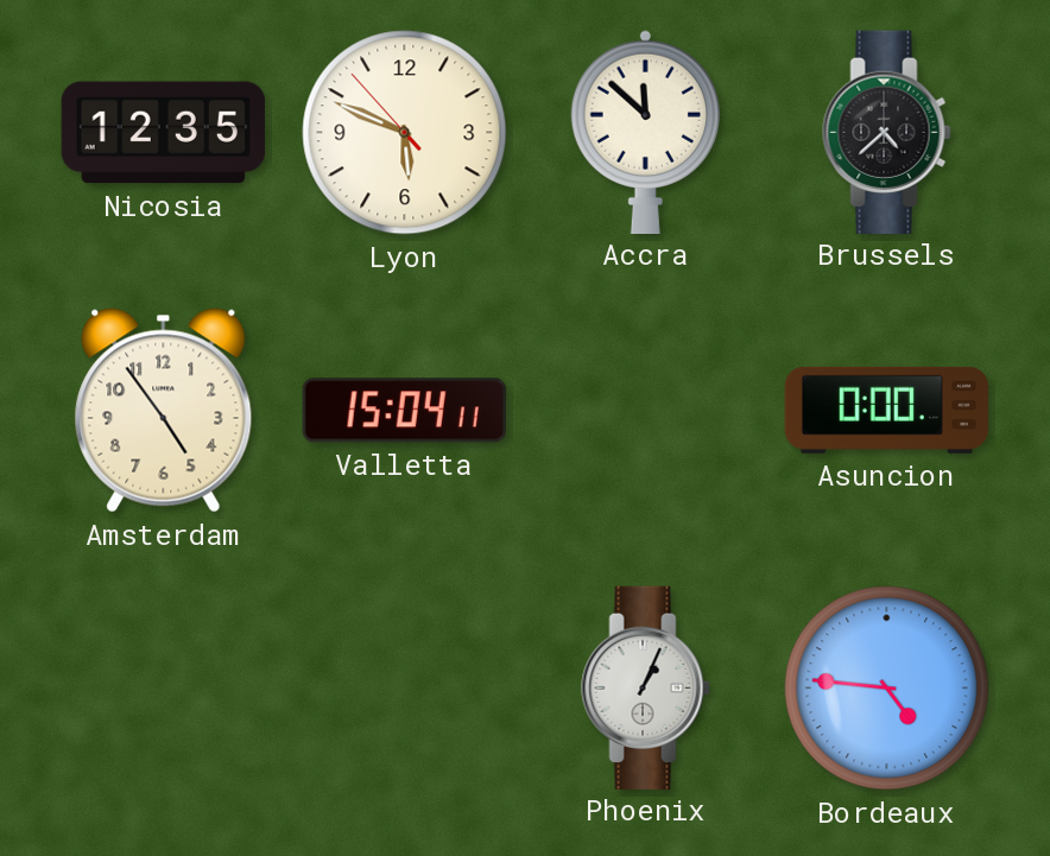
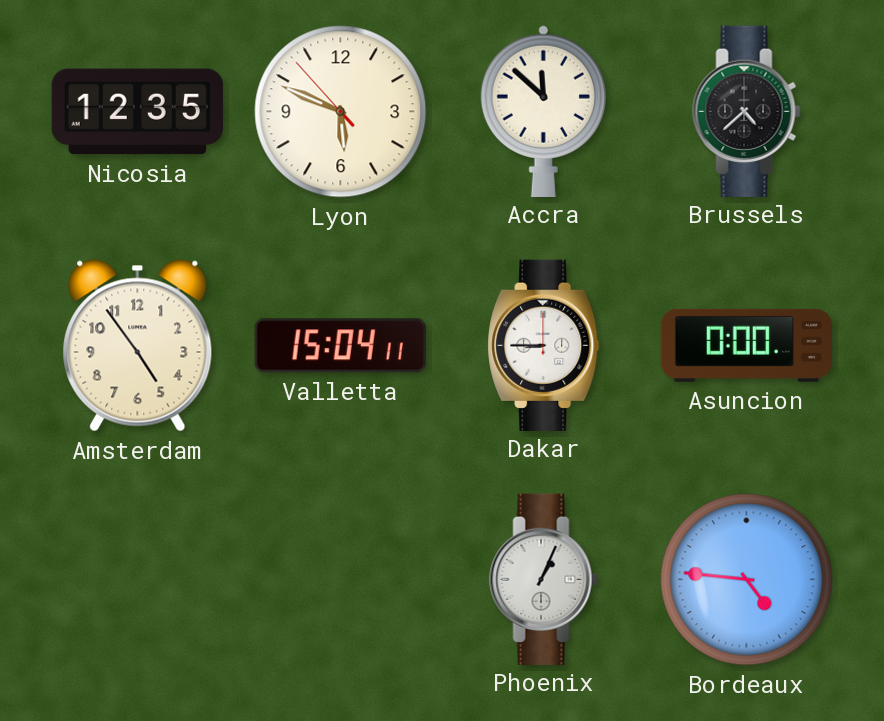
Dakar: none -> 8:45 (544, 345)
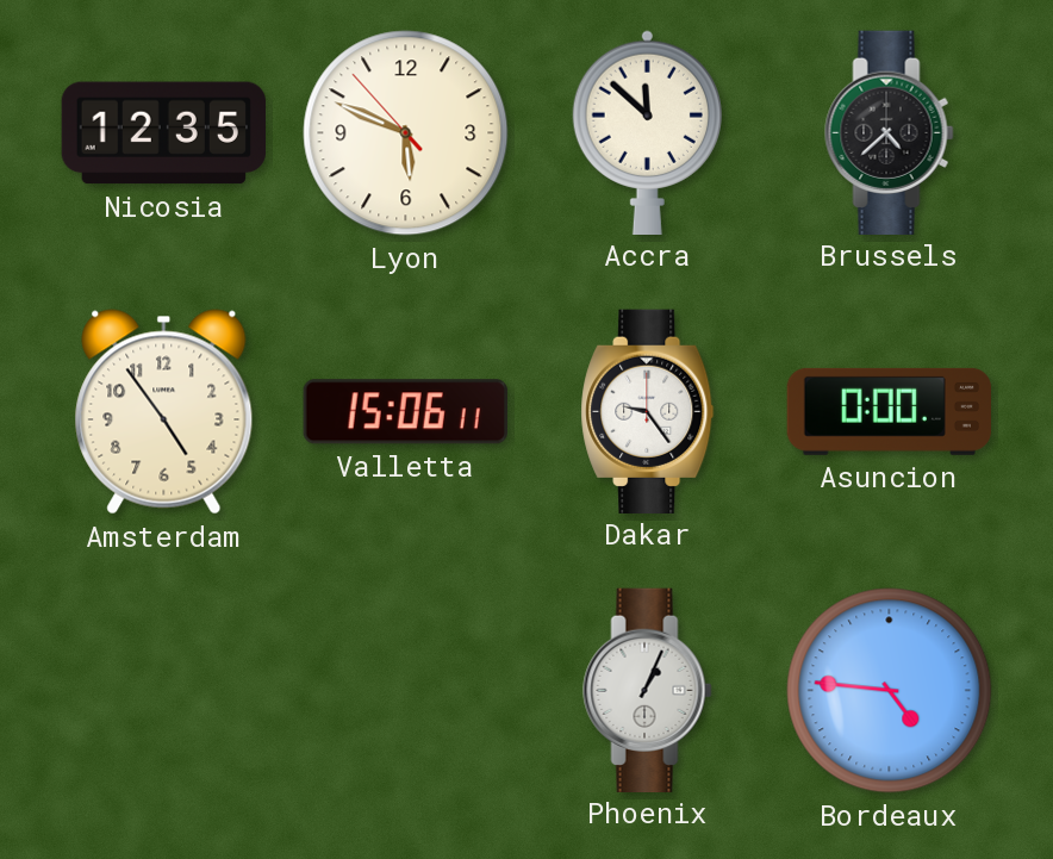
Valletta: 15:04 -> 15:06 (405, 412)
Dakar: 8:45 -> 9:24 (648, 411)
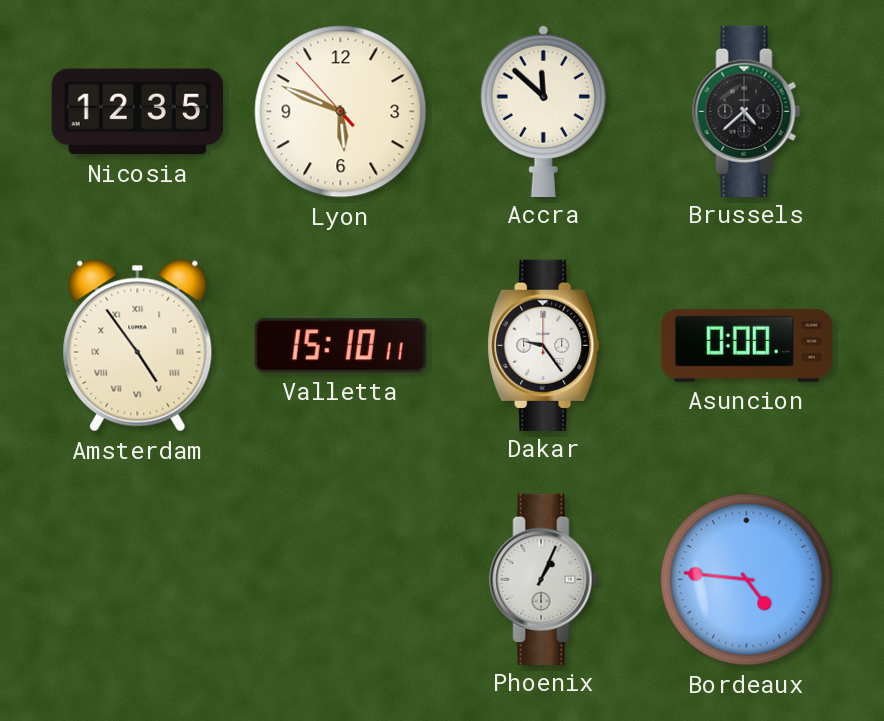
Amsterdam numerals: Arabic -> Roman (138, 346)
Valletta: 15:06 -> 15:10 (340, 346)
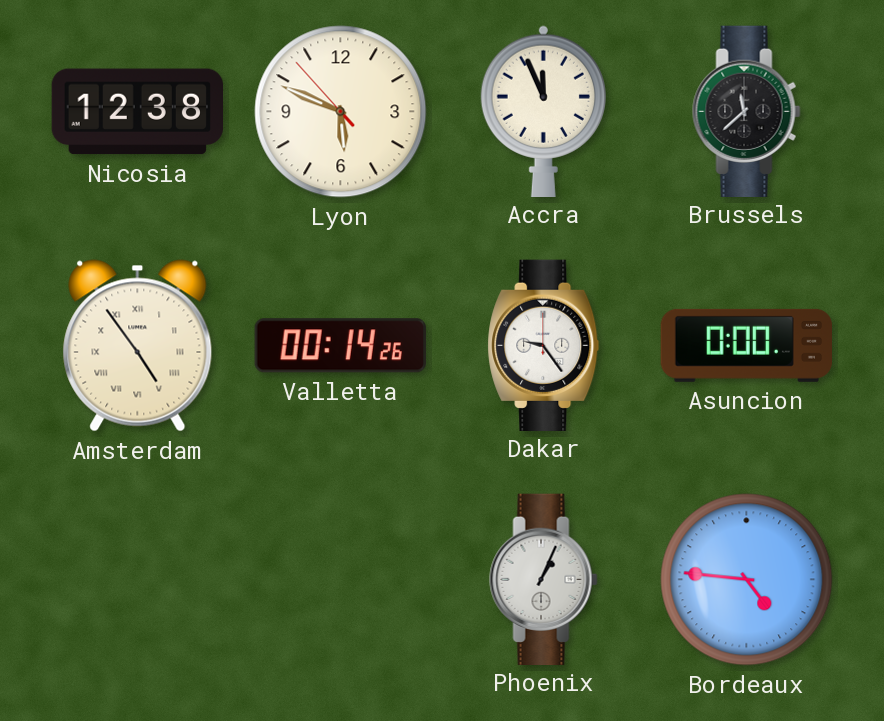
Nicosia: 12:35 -> 12:38 (137, 112)
Accra: 11:52 -> 11:56 (543, 111)
Brussels: 4:38 -> 11:38 (747, 111)
Valletta: 15:10 -> 00:14 (340, 346)
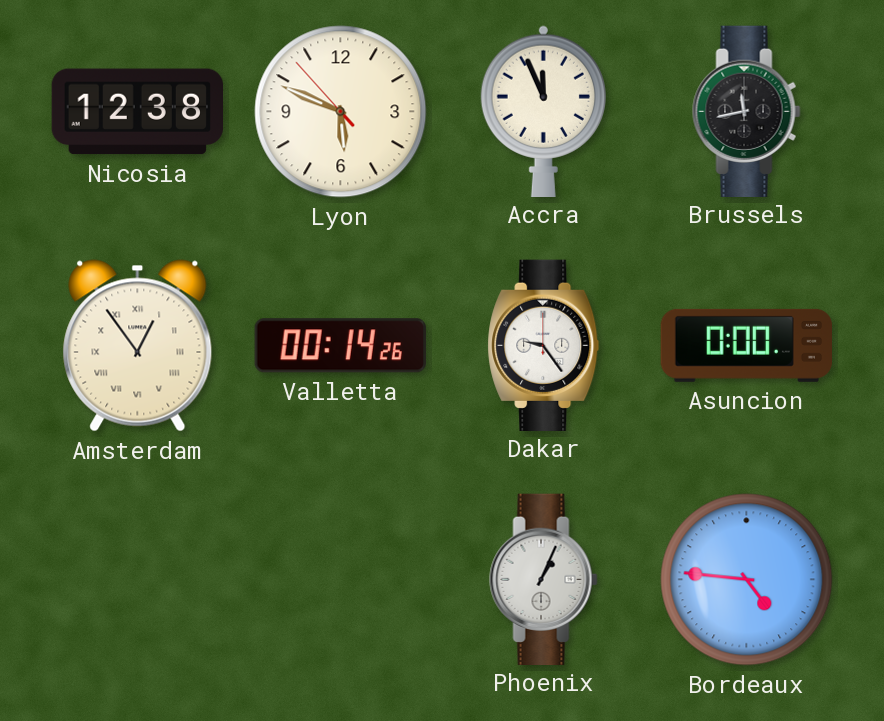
Brussels: 11:38 -> 11:43 (747, 111)
Amsterdam: 4:54 -> 12:54 (138, 346)
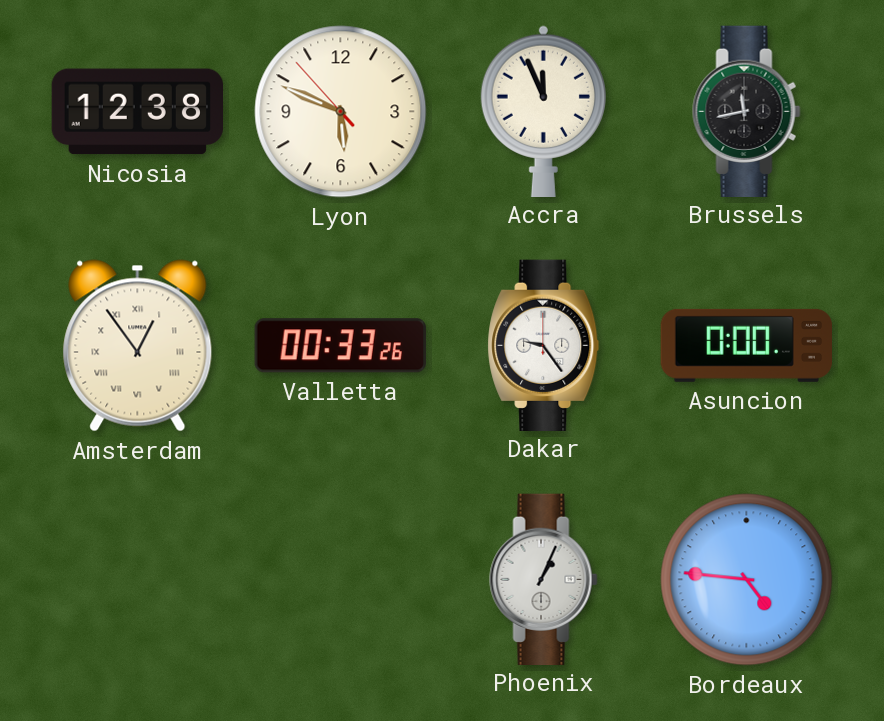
Valletta: 00:14 -> 00:33 (340, 346)
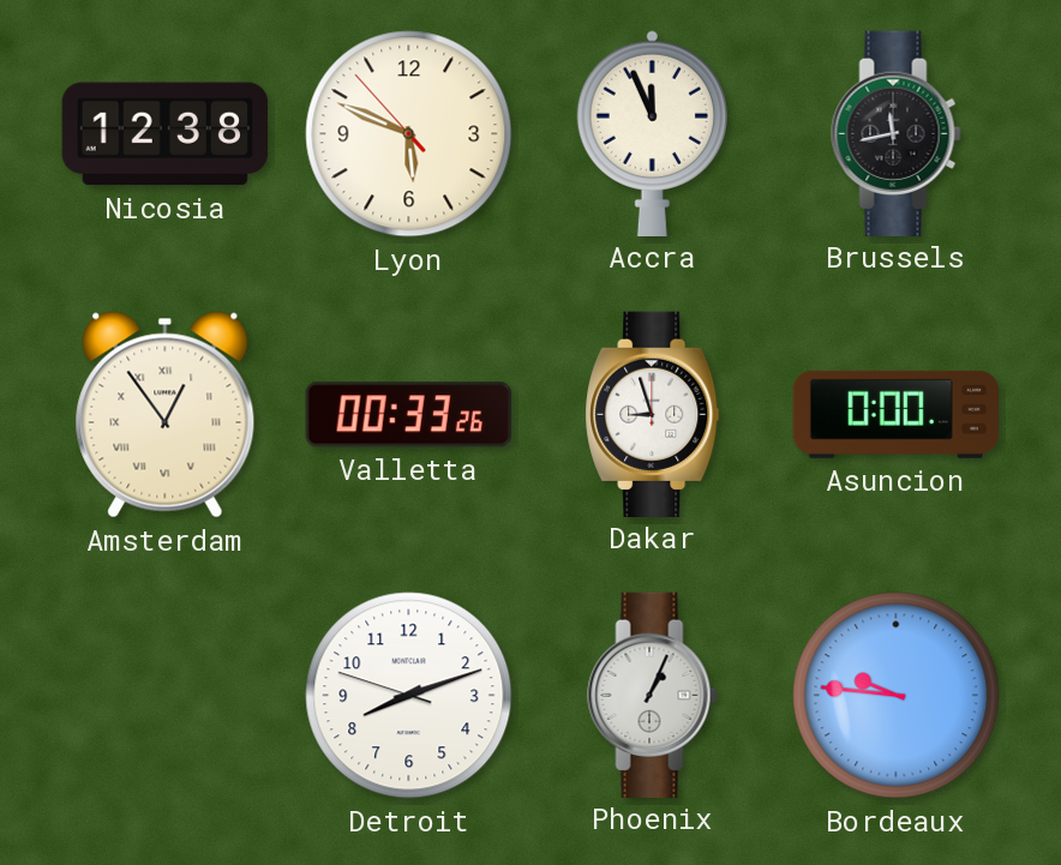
Dakar: 9:24 -> 8:57 (653, 414)
Detroit: none -> 8:11 (409, 696)
Bordeaux: 4:46 -> 9:46 (897, 696)
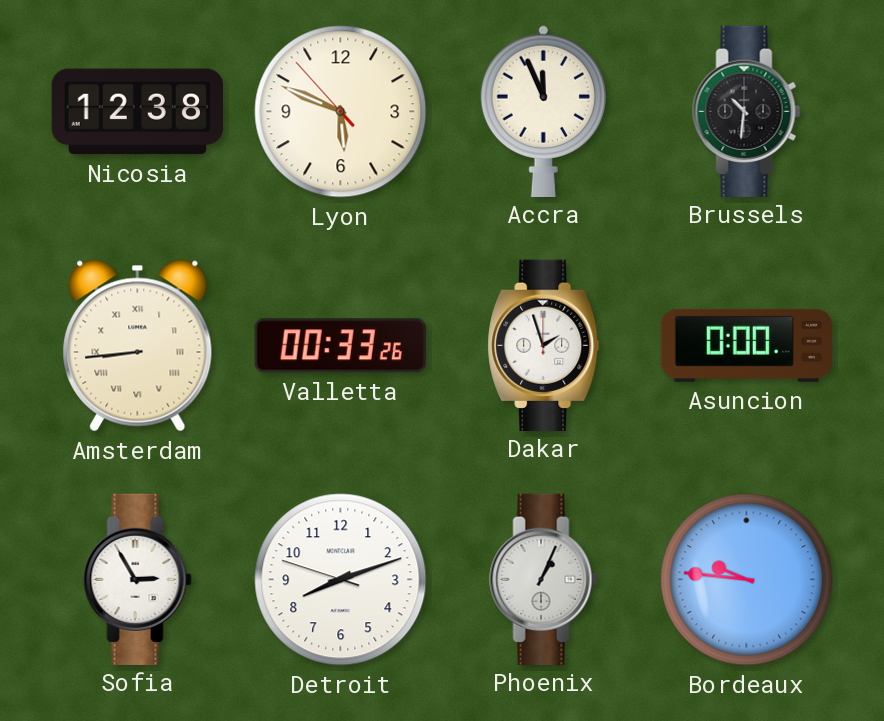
Brussels: 11:43 -> 10:31 (747, 111)
Amsterdam: 12:54 -> 8:44 (138, 346)
Dakar: 8:57 -> 1:57 (544, 345)
Sofia: none -> 2:55 (138, 579)
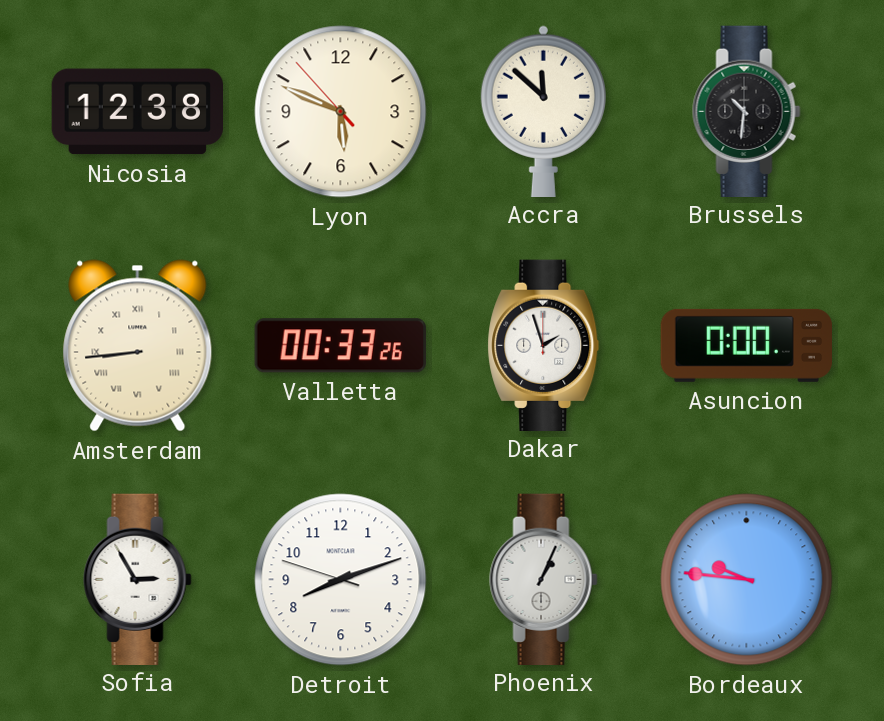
Accra: 11:56 -> 11:52 (543, 111)
